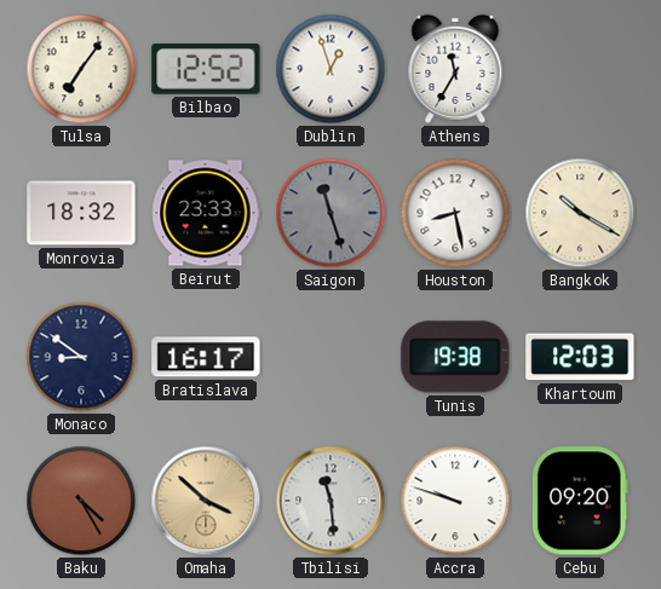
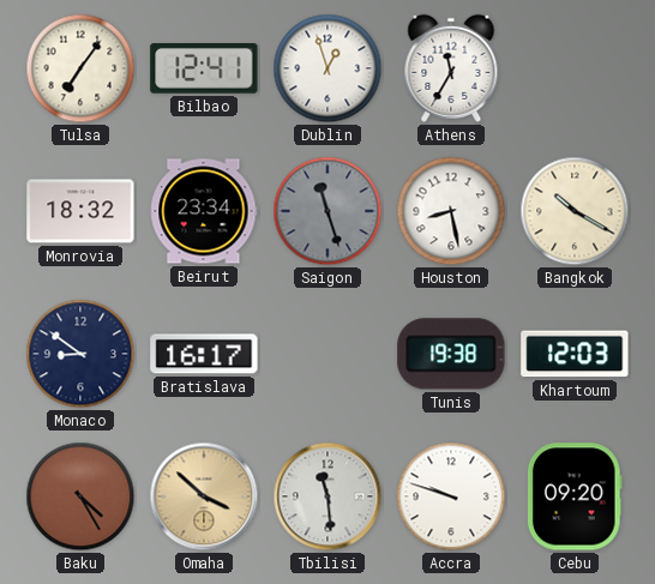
Bilbao: 12:52 -> 12:41 (204, 70)
Beirut: 23:33 -> 23:34 (204, 211)
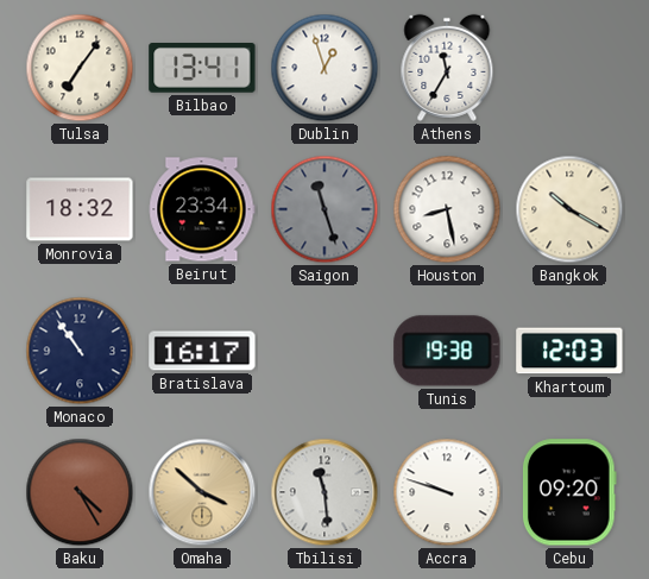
Bilbao: 12:41 -> 13:41 (202, 69)
Monaco: 8:51 -> 10:54 (80, 351)
